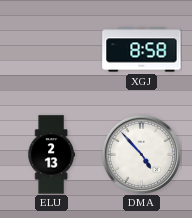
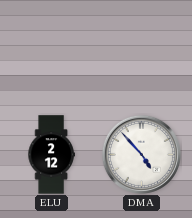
XGJ: 8:58 -> none (142, 50)
ELU: 2:13 -> 2:12 (51, 155)
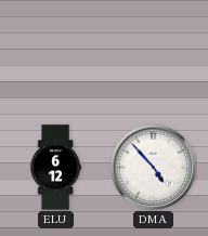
ELU: 2:12 -> 6:12 (55, 168)
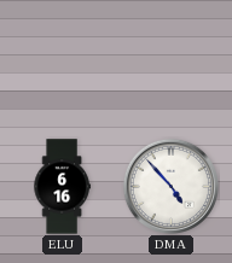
ELU: 6:12 -> 6:16 (62, 187)
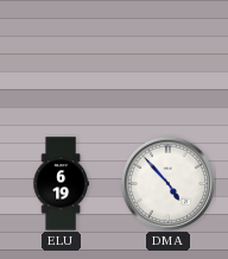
ELU: 6:16 -> 6:19 (61, 184)
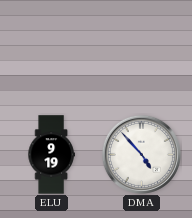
ELU: 6:19 -> 9:19 (51, 155)
